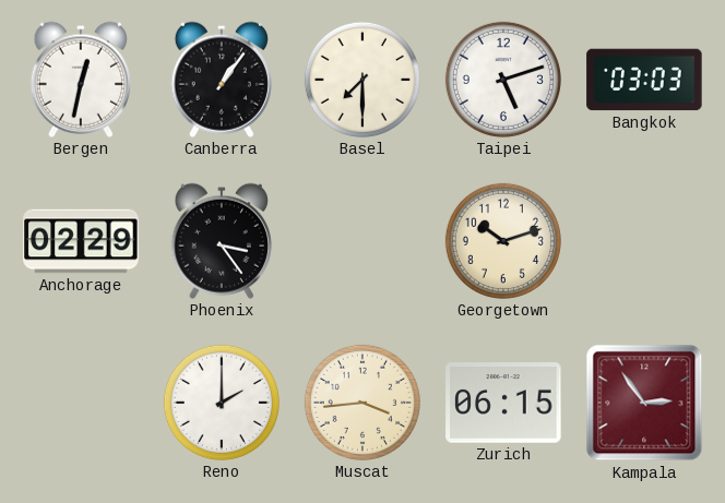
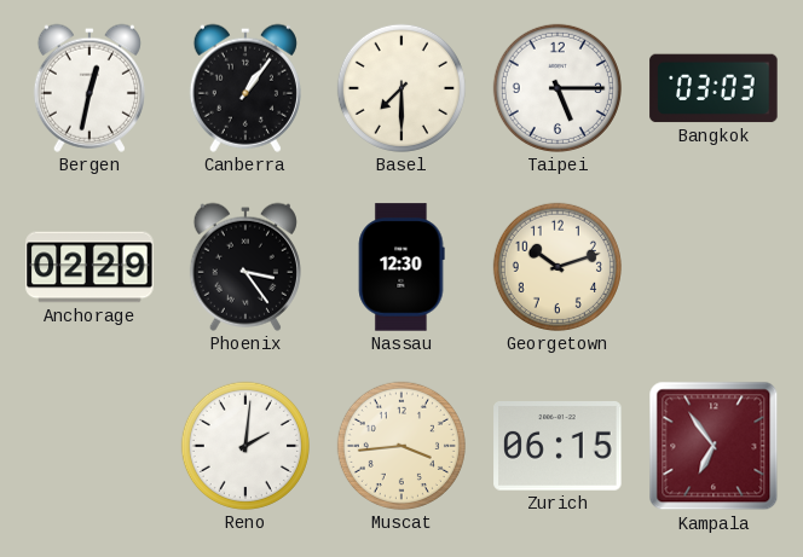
Taipei: 5:12 -> 5:15 (558, 88)
Nassau: none -> 12:30 (401, 267)
Reno: 2:00 -> 2:01 (245, 446)
Kampala: 2:54 -> 6:54 (714, 446)
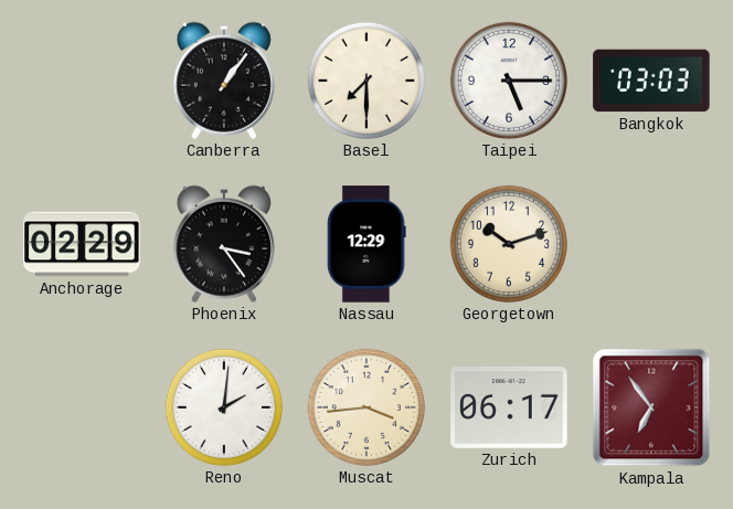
Bergen: 12:32 -> none (89, 88)
Nassau: 12:30 -> 12:29 (366, 244)
Zurich: 06:15 -> 06:17 (509, 409)
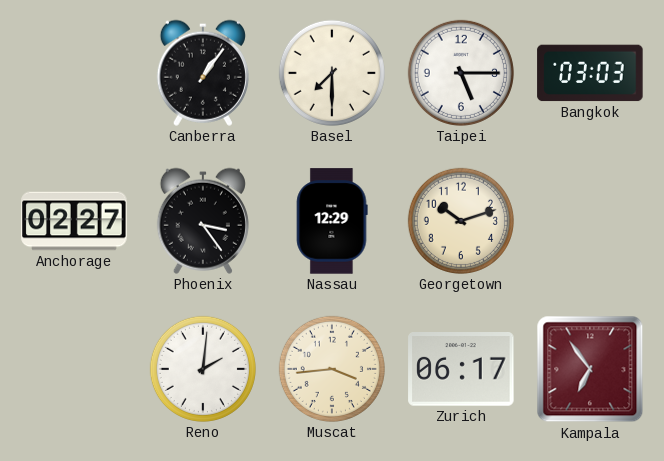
Anchorage: 02:29 -> 02:27 (74, 221)
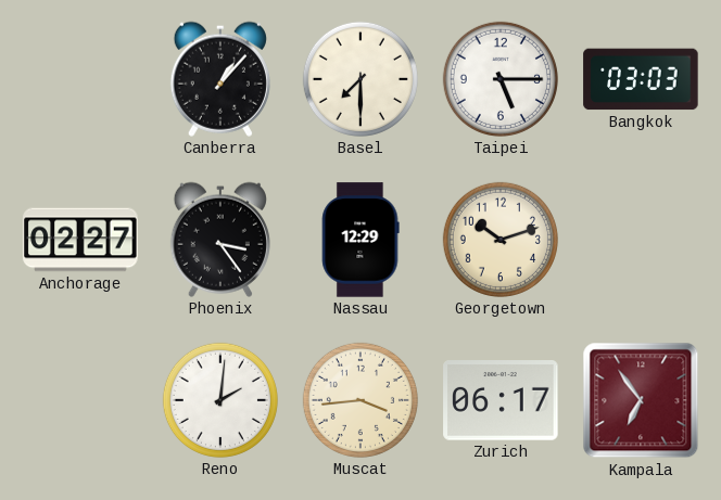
Canberra: 1:06 -> 1:07 (220, 79)
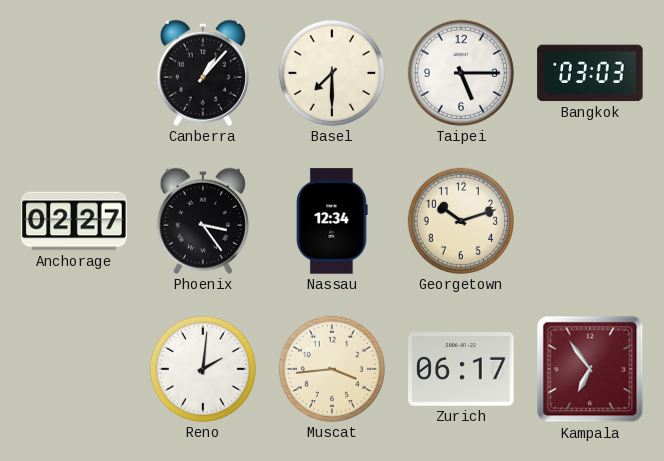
Nassau: 12:29 -> 12:34 (332, 221)
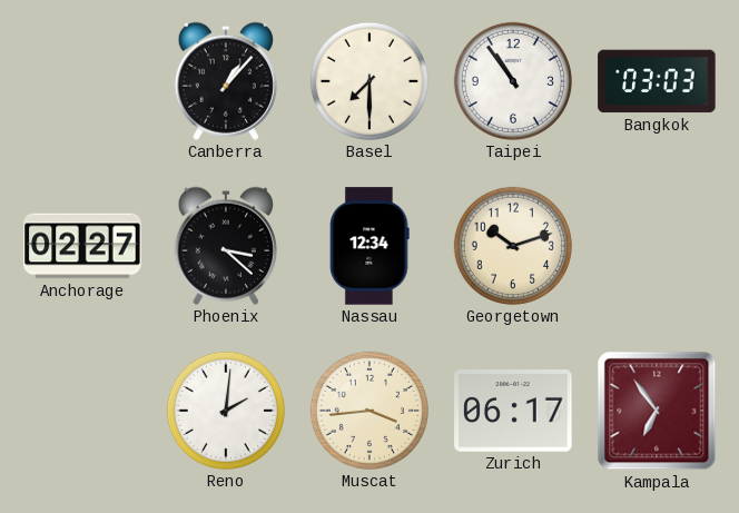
Taipei: 5:15 -> 10:54 (513, 81)
Phoenix: 3:24 -> 3:22 (226, 246)
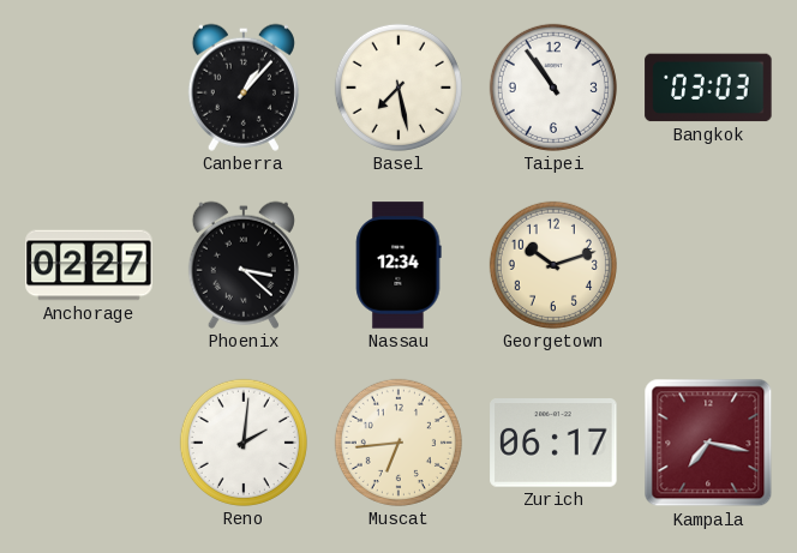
Basel: 7:30 -> 7:28 (398, 88)
Muscat: 3:44 -> 6:44 (398, 443)
Kampala: 6:54 -> 7:17 (708, 443)
